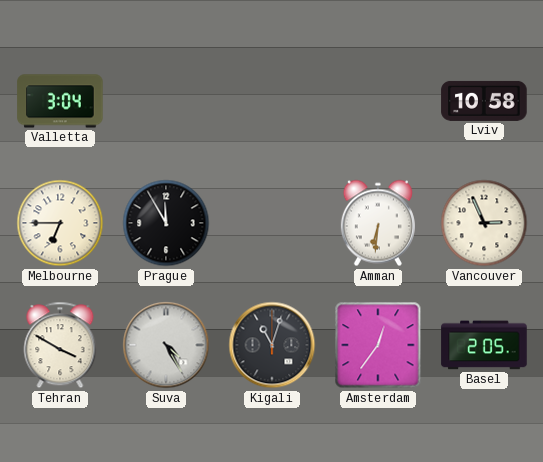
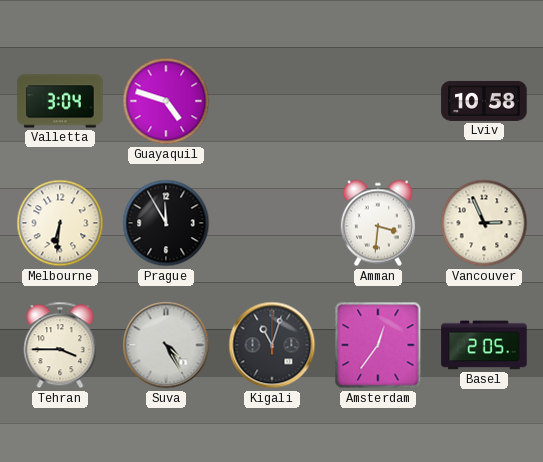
Guayaquil: none -> 4:48 (166, 101)
Melbourne: 6:45 -> 6:31 (60, 223)
Amman: 6:31 -> 3:31 (378, 223)
Tehran: 3:50 -> 3:45 (60, 345)
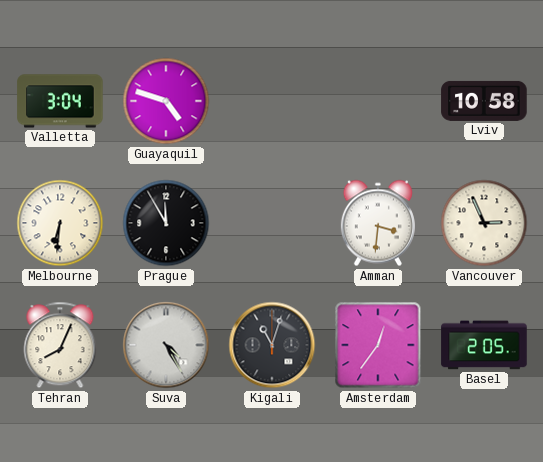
Tehran: 3:45 -> 8:04 (60, 345)
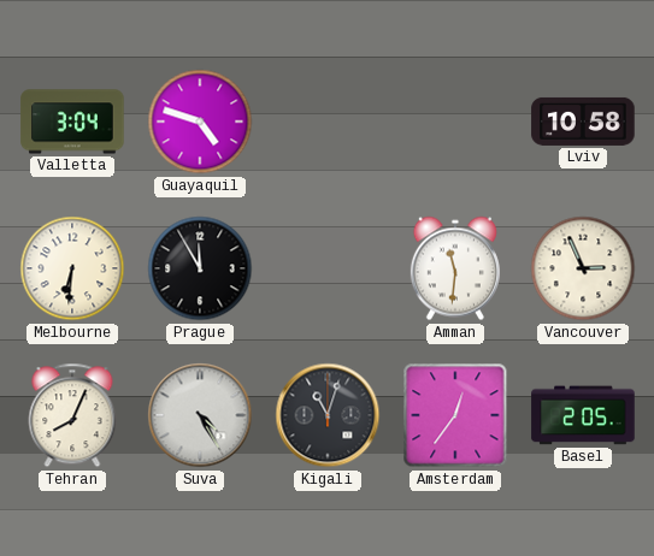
Amman: 3:31 -> 11:31 (455, 268)
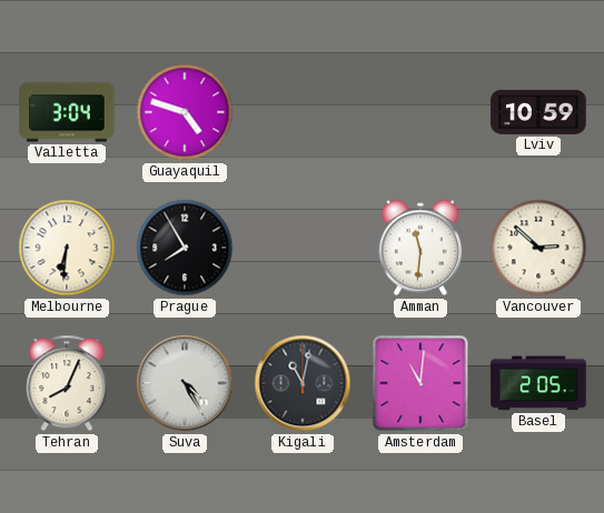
Lviv: 10:58 -> 10:59 (538, 112)
Prague: 11:55 -> 7:55 (185, 248)
Vancouver: 2:56 -> 2:52 (538, 248)
Kigali: 11:03 -> 11:02 (303, 383)
Amsterdam: 12:36 -> 11:01 (420, 383)
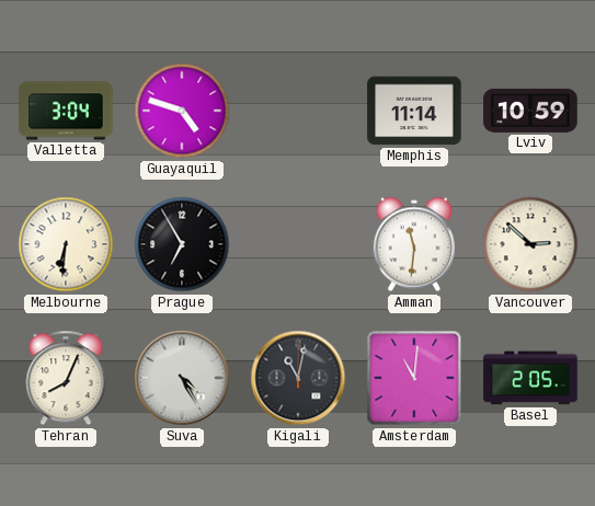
Memphis: none -> 11:14 (414, 111)
Prague: 7:55 -> 6:55 (182, 244)
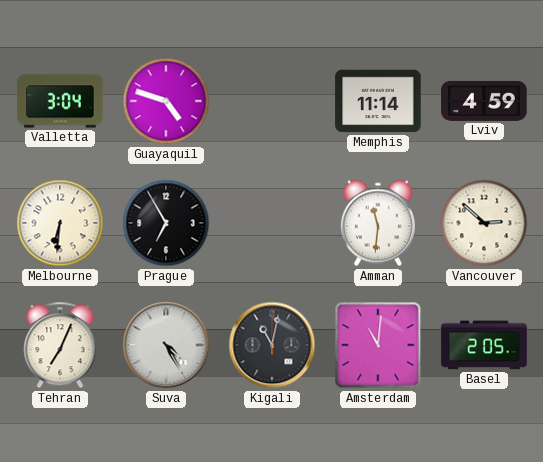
Lviv: 10:59 -> 4:59 (484, 101)
Tehran: 8:04 -> 7:04 (60, 345)
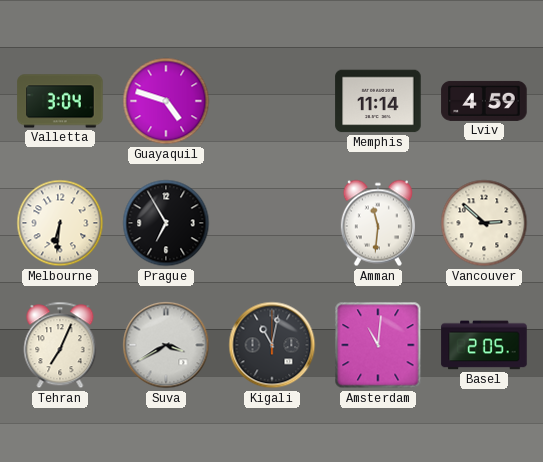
Suva: 4:25 -> 3:40 (166, 345)
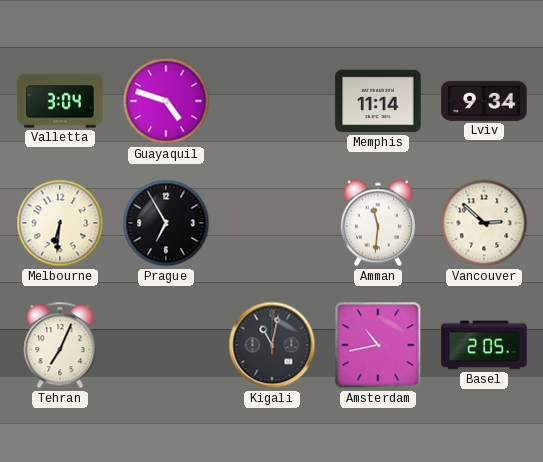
Lviv: 4:59 -> 9:34 (484, 101)
Suva: 3:40 -> none (166, 345)
Amsterdam: 11:01 -> 10:43 (378, 345)
